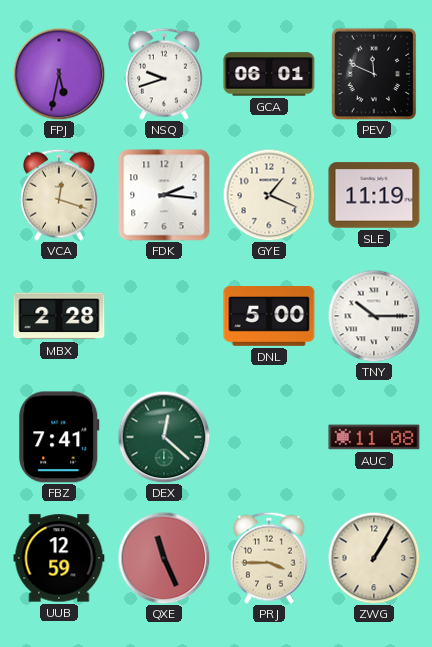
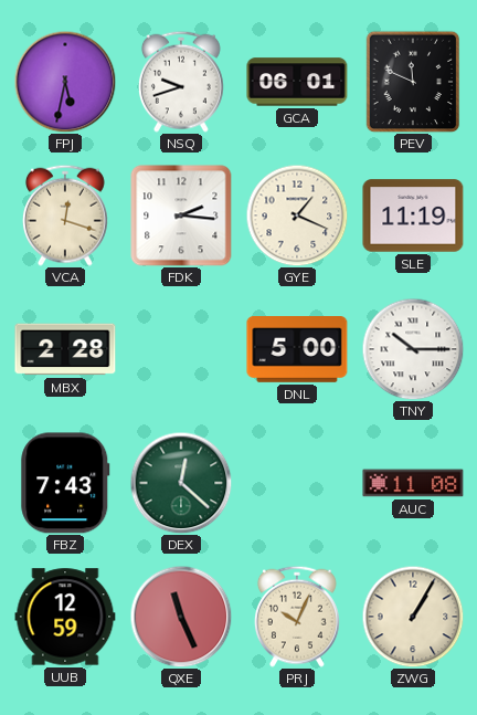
FBZ: 7:41 -> 7:43 (65, 483)
PRJ: 3:45 -> 10:04 (297, 617)
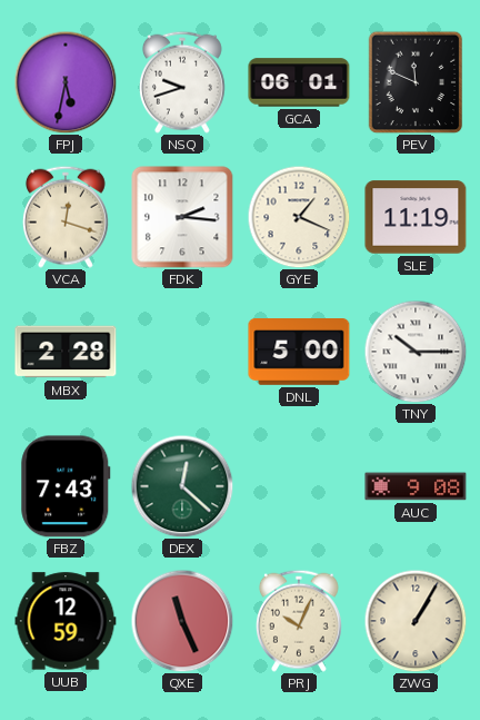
AUC: 11:08 -> 9:08 (416, 486)
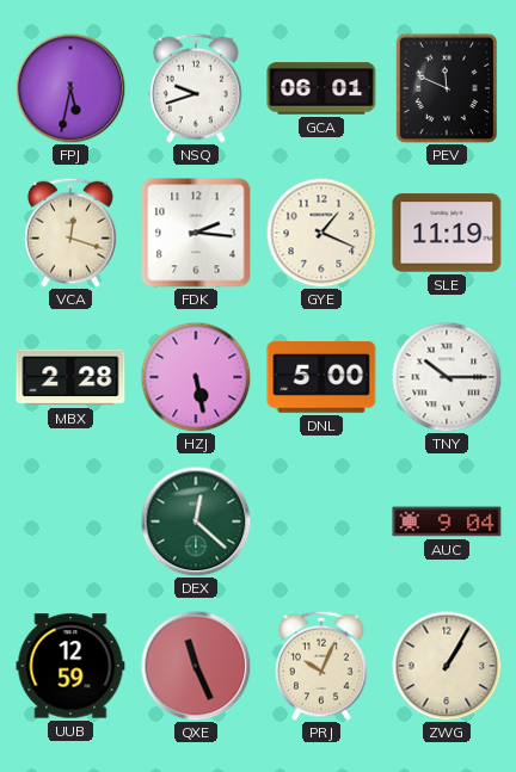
HZJ: none -> 5:28 (196, 377)
FBZ: 7:43 -> none (66, 486)
AUC: 9:08 -> 9:04 (447, 521)
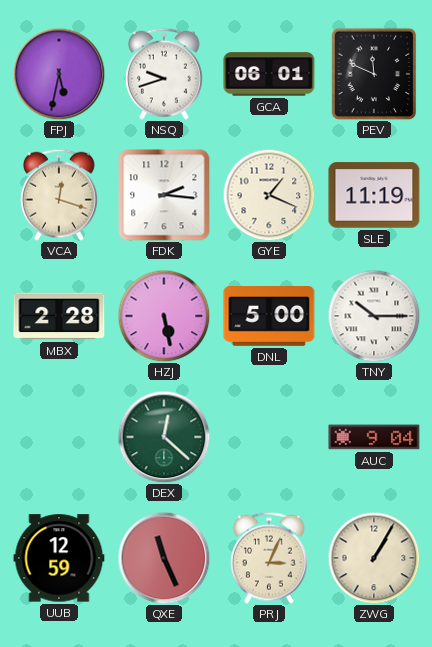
PRJ: 10:04 -> 3:04 (269, 558)
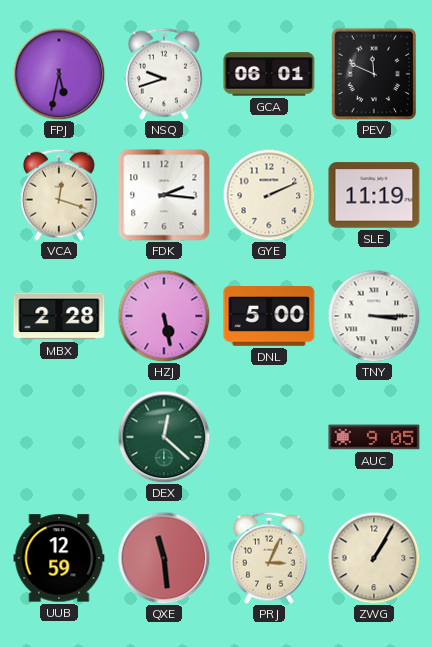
GYE: 1:19 -> 2:11 (269, 195)
TNY: 10:15 -> 3:15 (374, 316)
AUC: 9:04 -> 9:05 (374, 437)
QXE: 11:26 -> 11:29 (164, 558)
